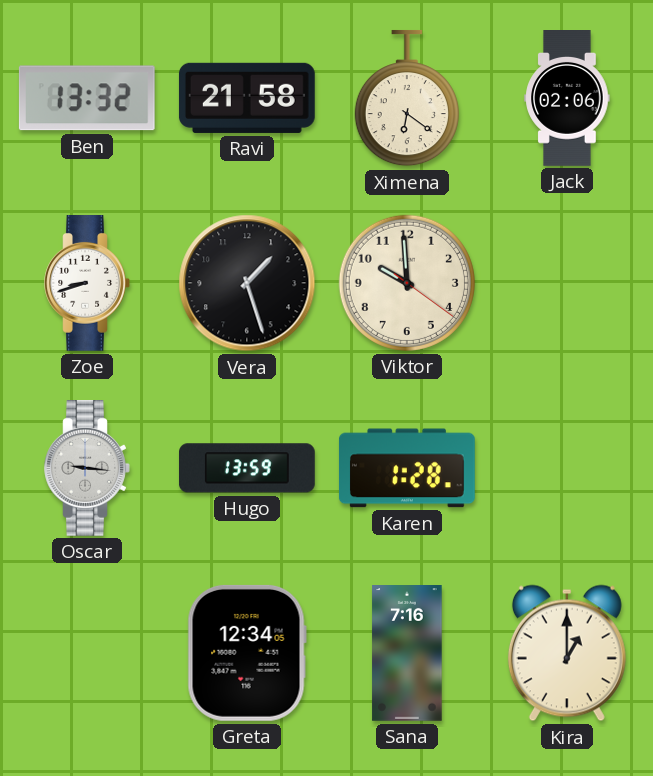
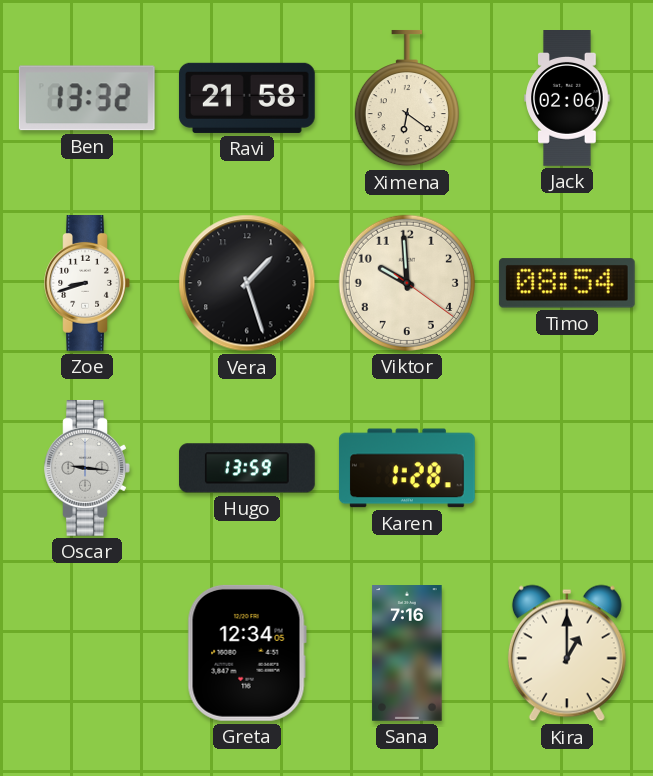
Timo: none -> 08:54 (567, 283)
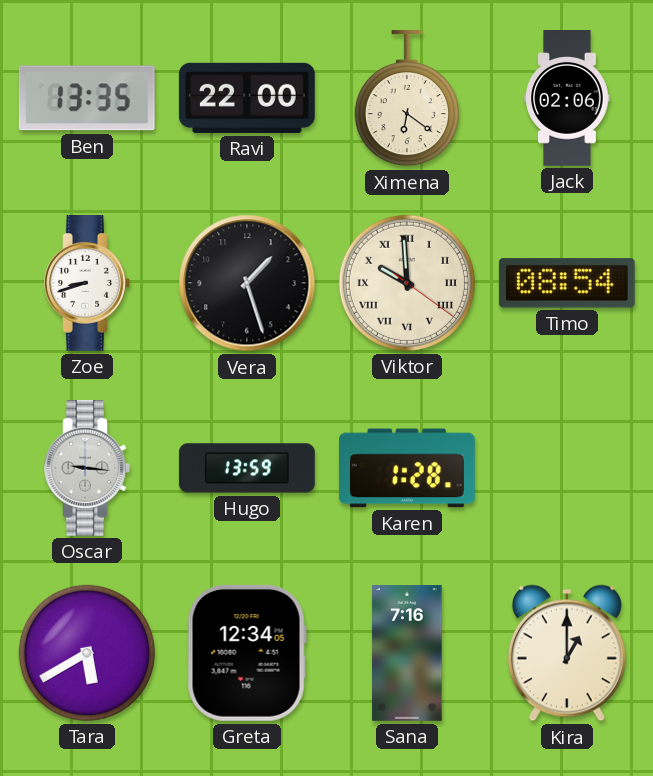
Ben: 13:32 -> 13:35 (87, 98)
Ravi: 21:58 -> 22:00 (247, 98)
Viktor numerals: Arabic -> Roman (407, 283)
Tara: none -> 5:40 (87, 653)
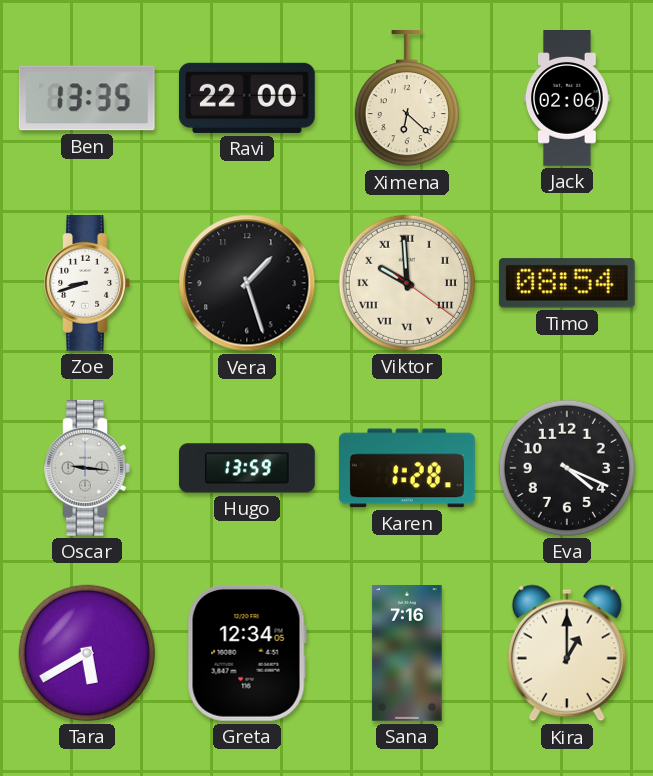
Ximena: 6:21 -> 6:22 (407, 98)
Eva: none -> 4:19 (567, 468)
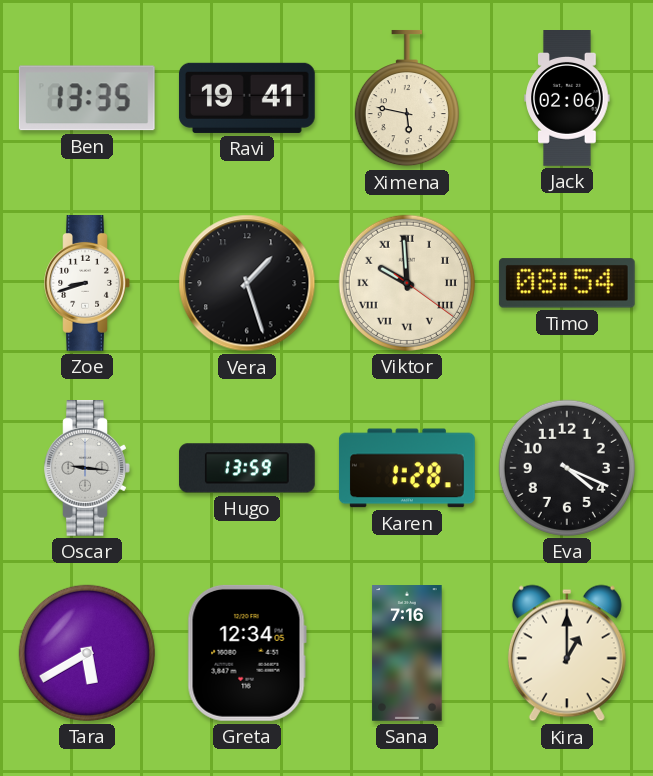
Ravi: 22:00 -> 19:41 (247, 98)
Ximena: 6:22 -> 5:47 (407, 98)
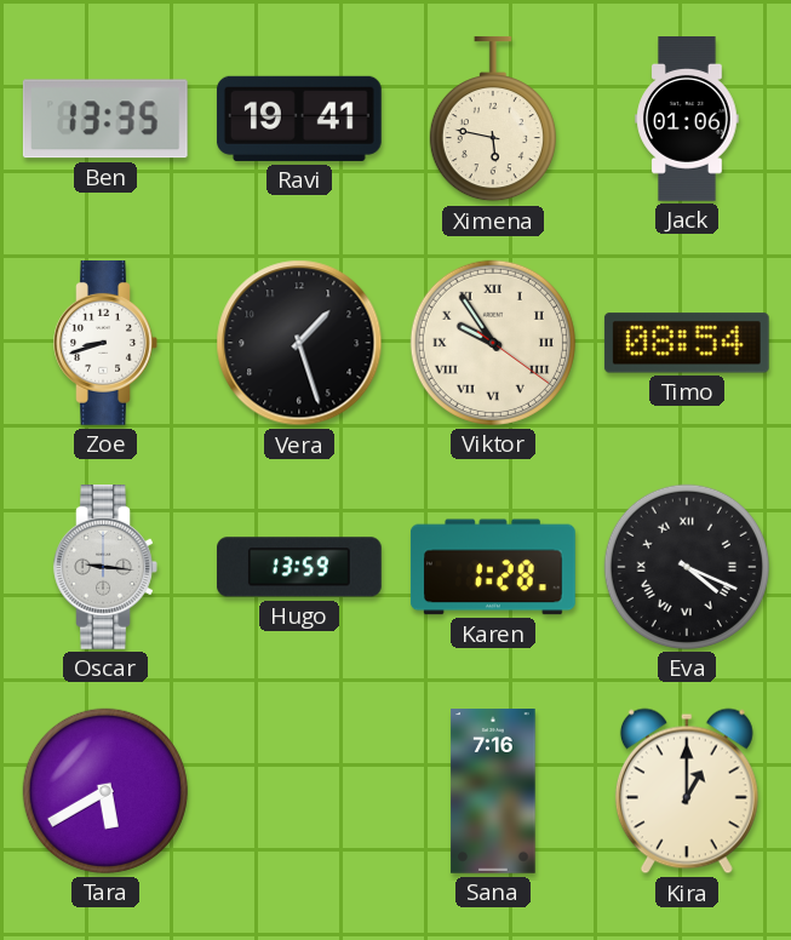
Jack: 02:06 -> 01:06 (687, 119)
Viktor: 9:59 -> 9:54 (493, 343)
Eva numerals: Arabic -> Roman (687, 567)
Greta: 12:34 -> none (247, 653)
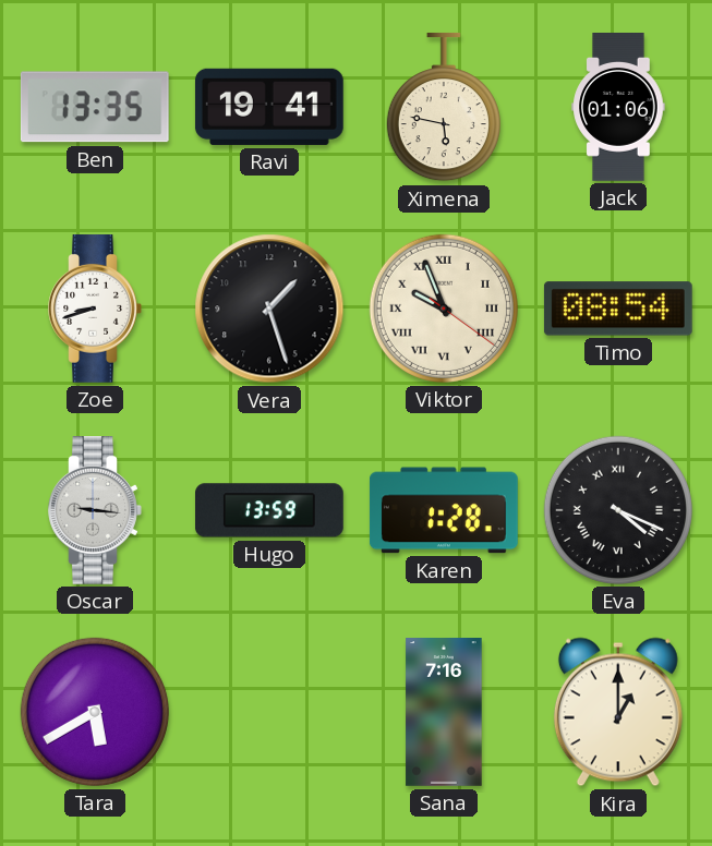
Viktor: 9:54 -> 9:56 (444, 309)
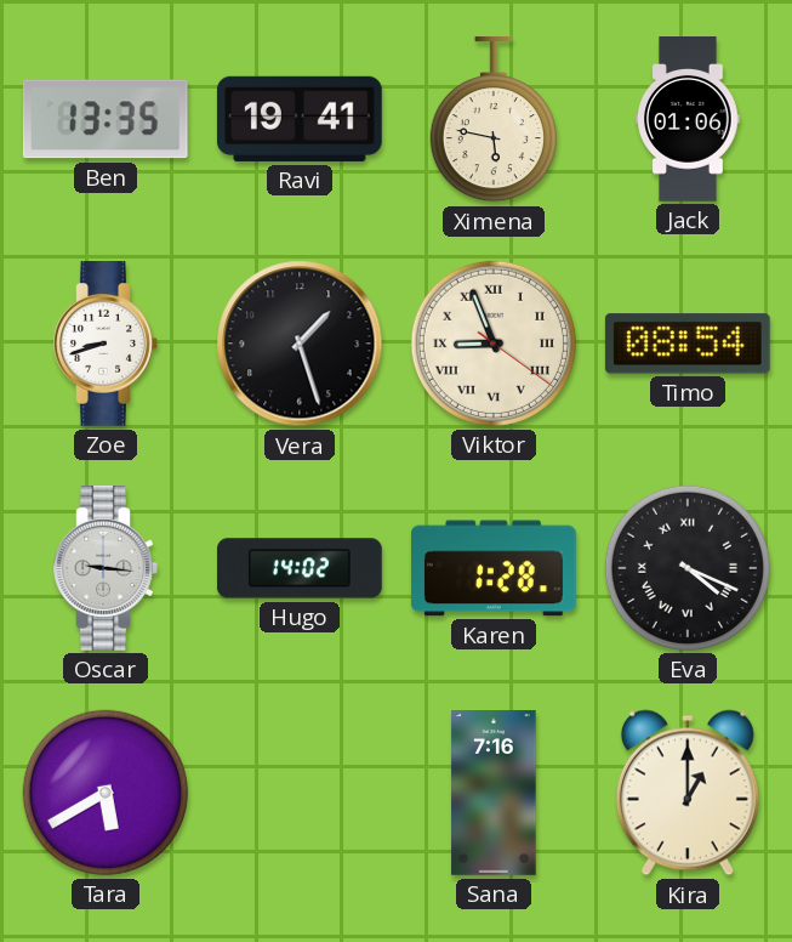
Viktor: 9:56 -> 8:56 (494, 344)
Hugo: 13:59 -> 14:02 (301, 568)
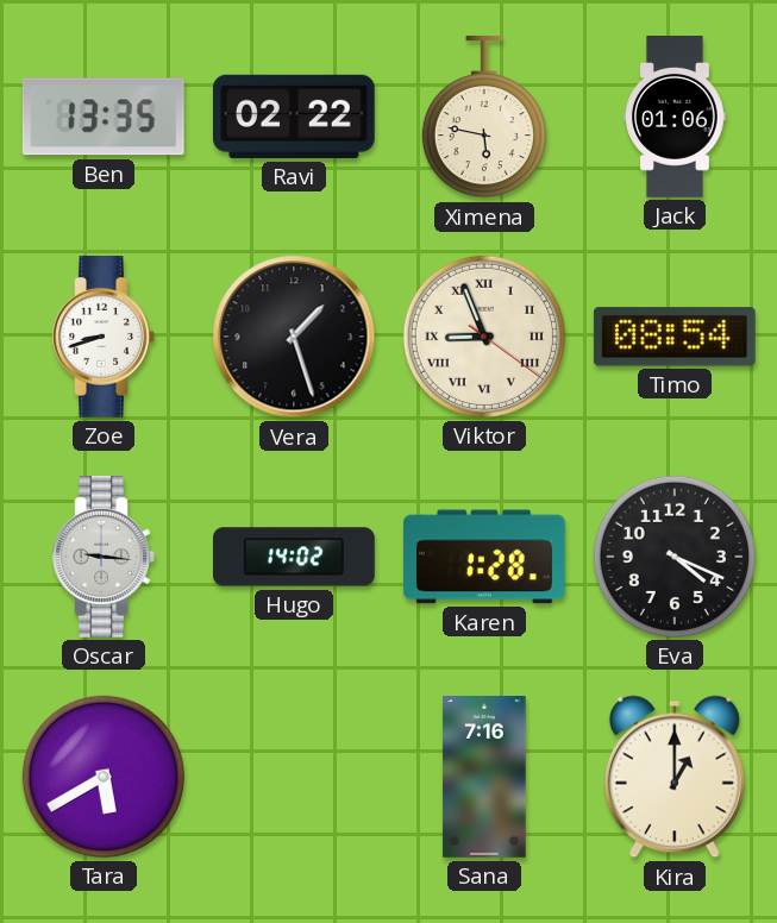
Ravi: 19:41 -> 02:22 (294, 117)
Eva numerals: Roman -> Arabic (675, 557)
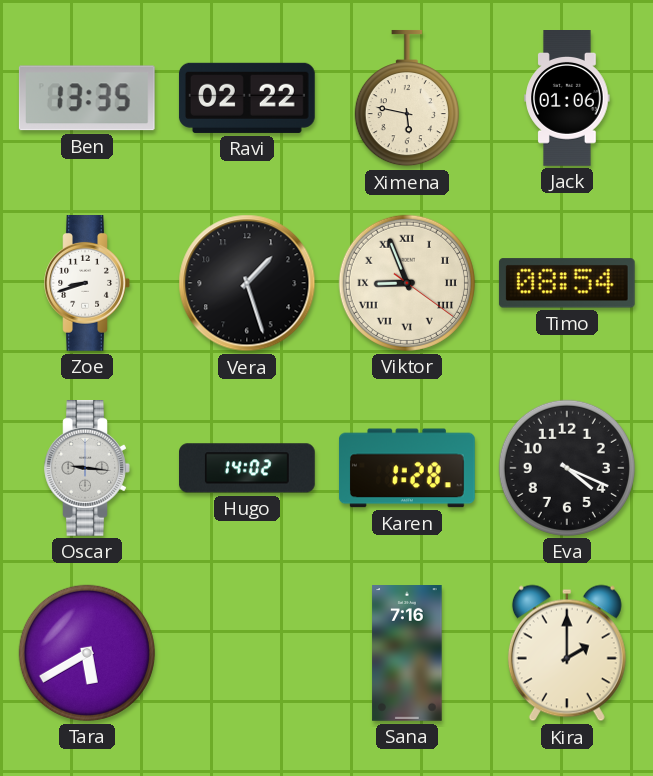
Kira: 1:00 -> 2:00 (567, 653)
